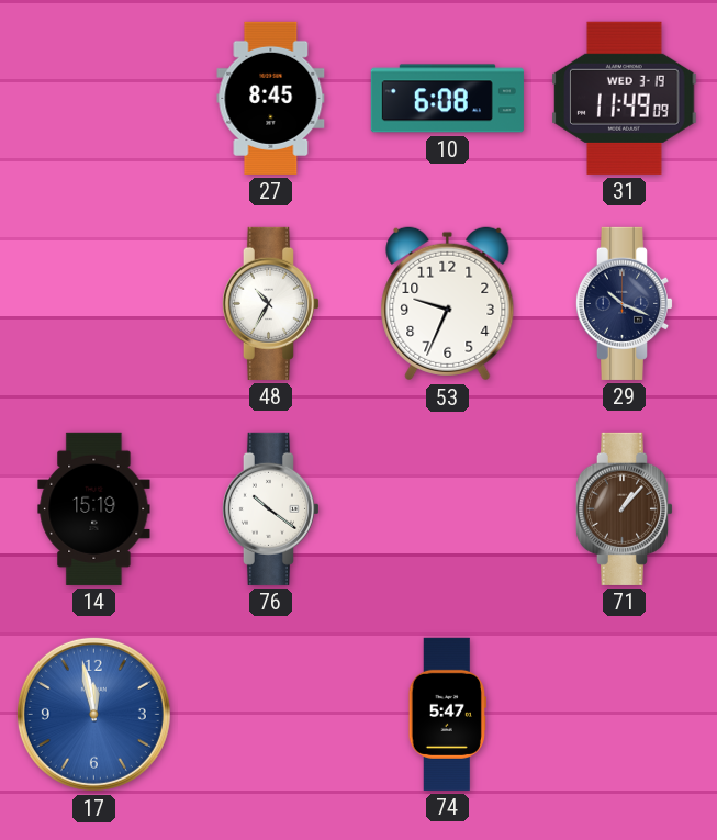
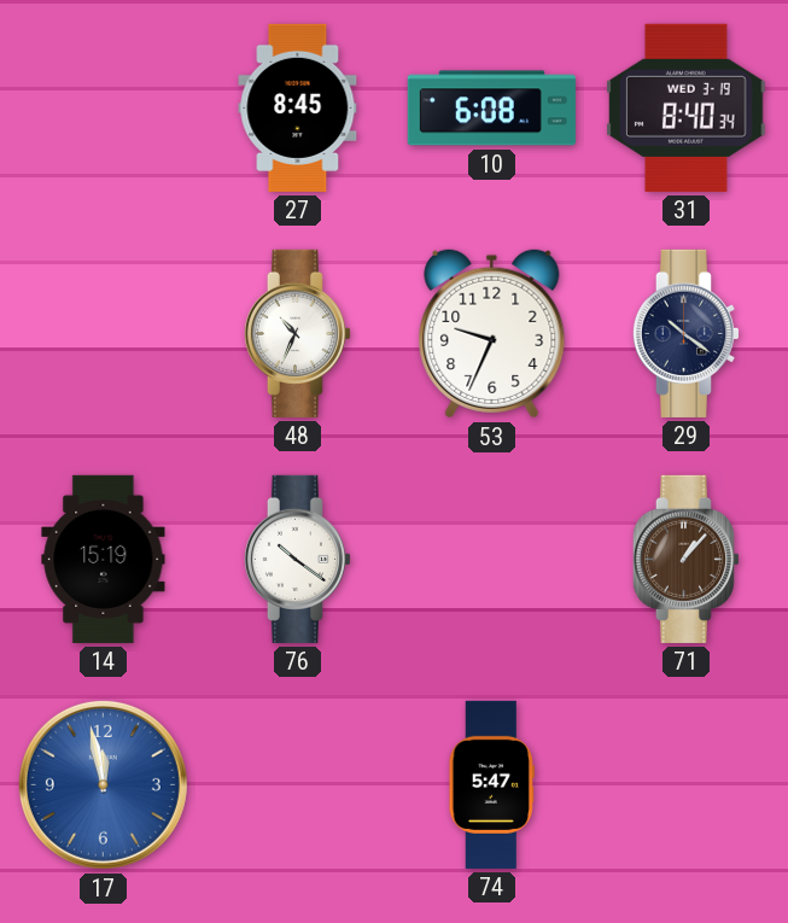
31: 11:49 -> 8:40 (687, 107)
48: 10:35 -> 10:34 (297, 333)
29: 10:19 -> 10:21 (685, 333)
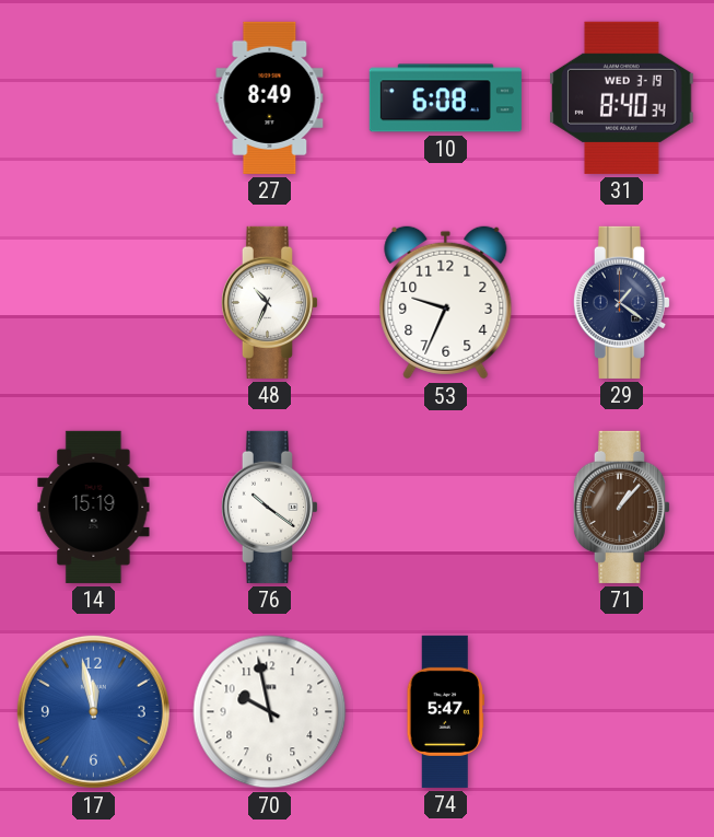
27: 8:45 -> 8:49 (270, 97)
29: 10:21 -> 1:21 (621, 302)
70: none -> 9:58 (270, 712)
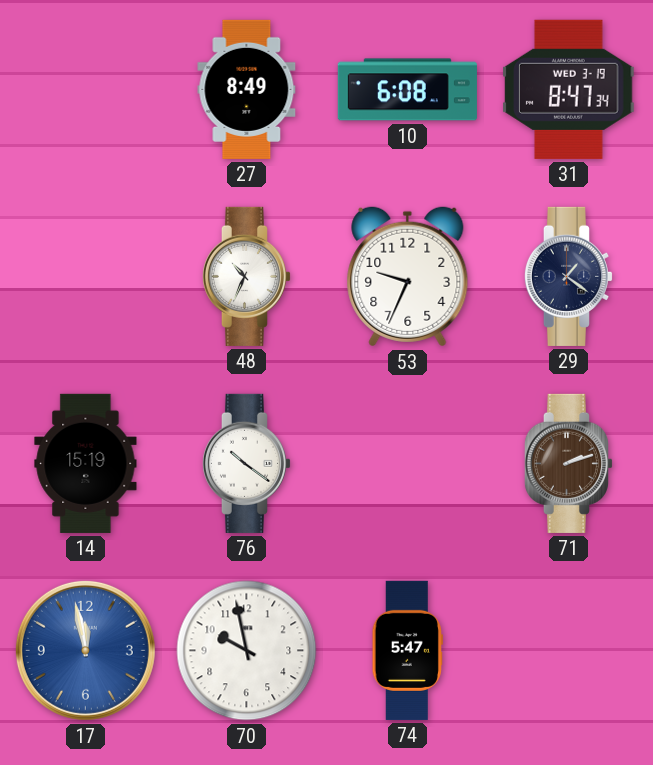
31: 8:40 -> 8:47 (569, 89)
71: 1:07 -> 2:12 (568, 463)
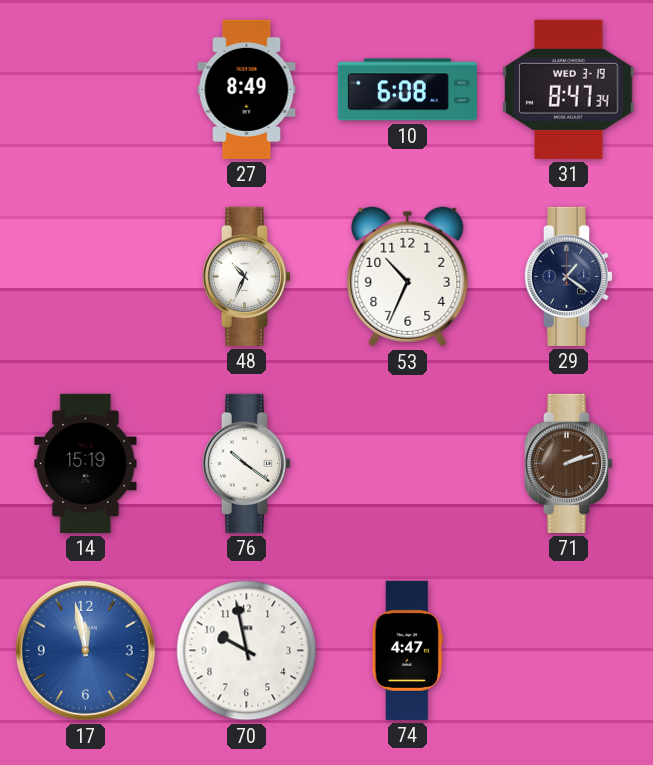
53: 9:34 -> 10:34 (408, 277)
74: 5:47 -> 4:47 (407, 650)
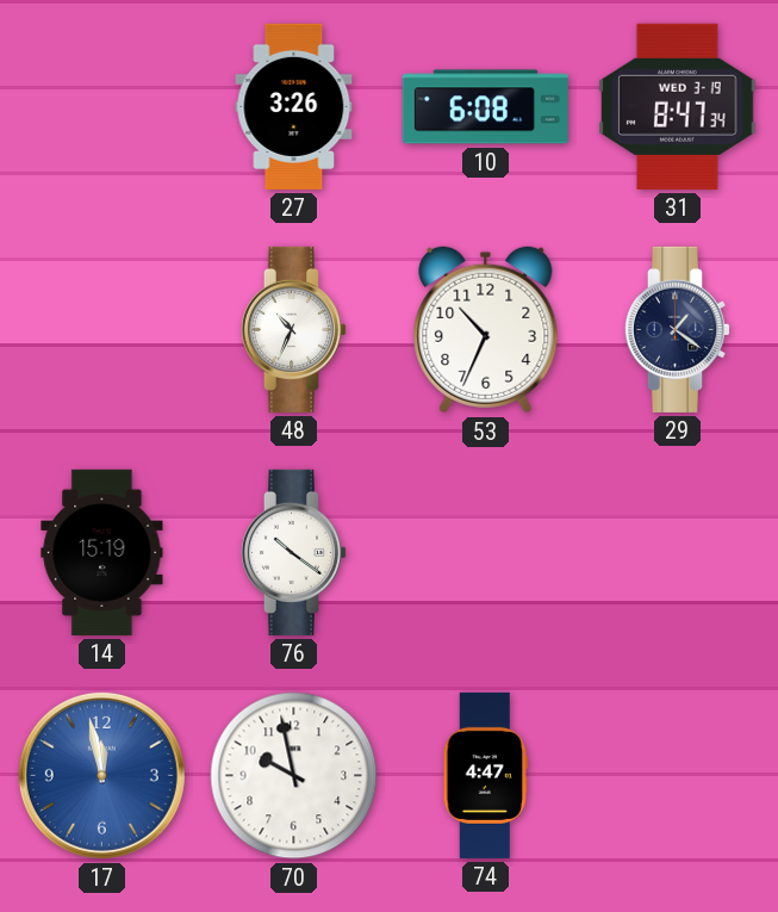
27: 8:49 -> 3:26 (294, 106)
71: 2:12 -> none (568, 463)
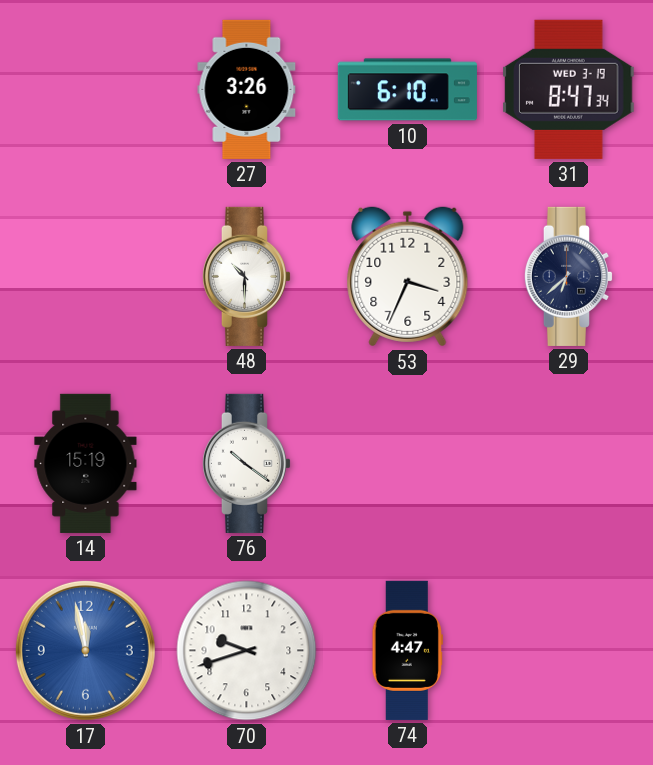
10: 6:08 -> 6:10 (407, 90)
48: 10:34 -> 10:30 (246, 276)
53: 10:34 -> 3:34 (408, 277)
29: 1:21 -> 6:38 (568, 276)
70: 9:58 -> 9:42 (247, 651)
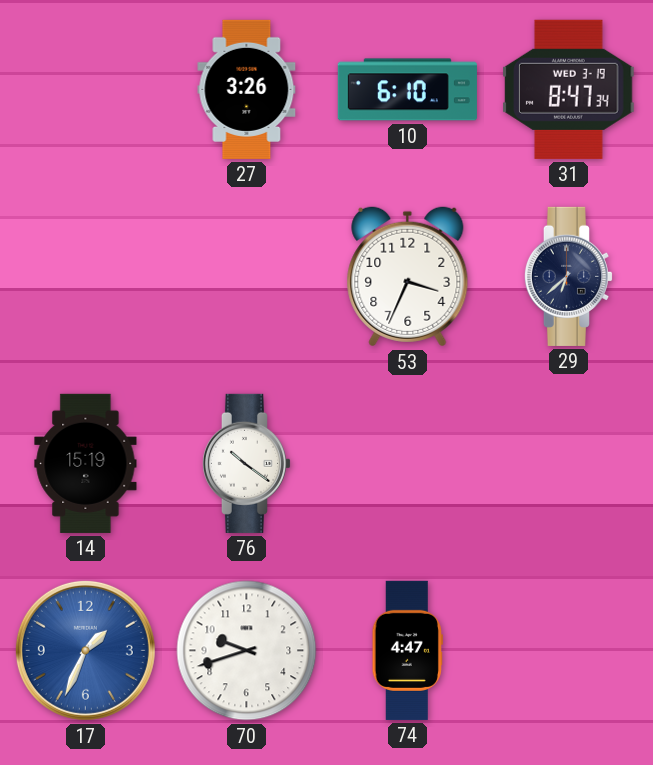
48: 10:30 -> none (246, 276)
17: 11:58 -> 1:34 (85, 650)
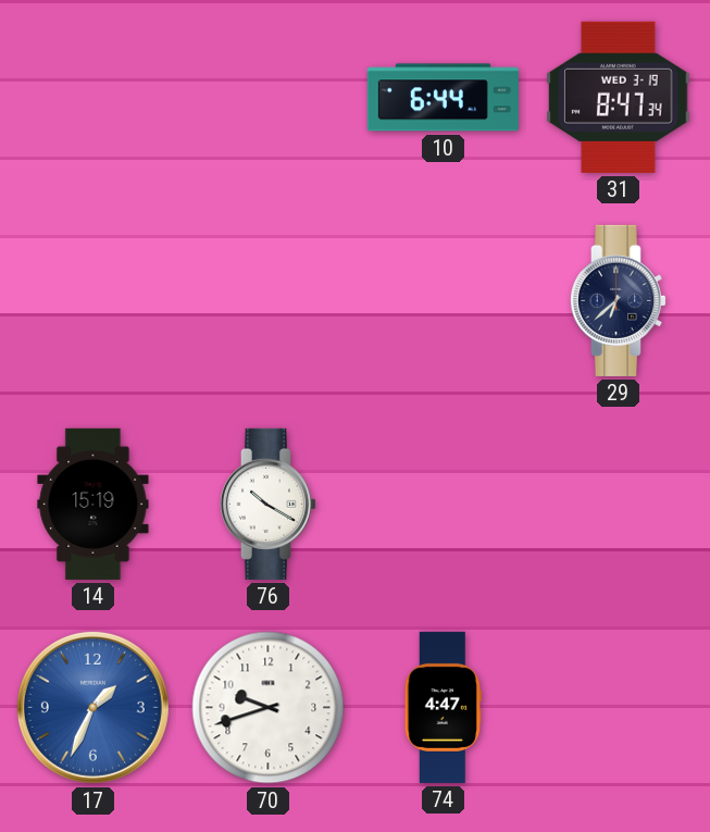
27: 3:26 -> none (247, 89)
10: 6:10 -> 6:44 (443, 98)
53: 3:34 -> none (408, 277)
76: 10:21 -> 10:20 (267, 504)
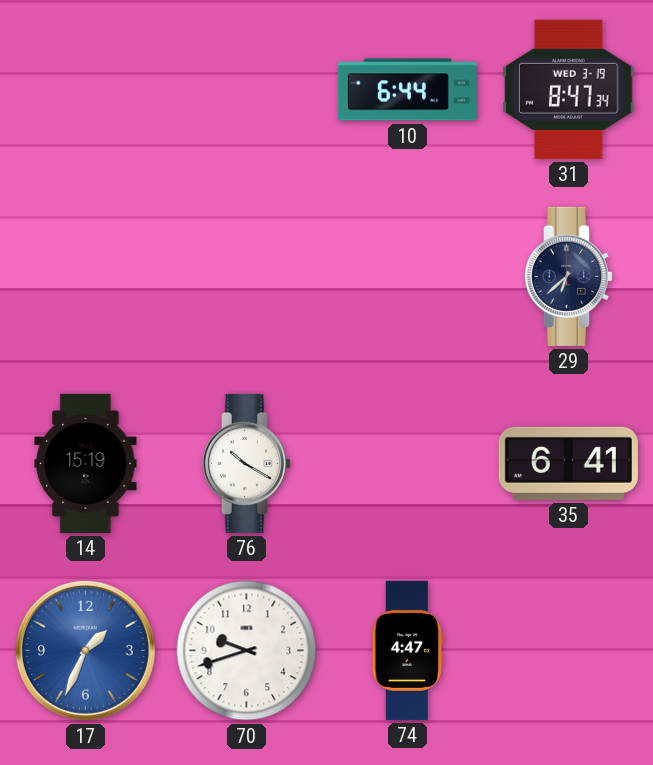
35: none -> 6:41 (568, 463)
